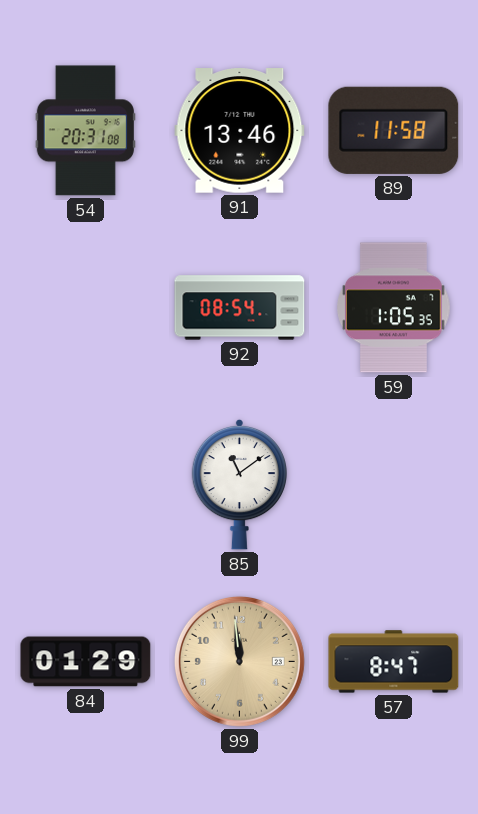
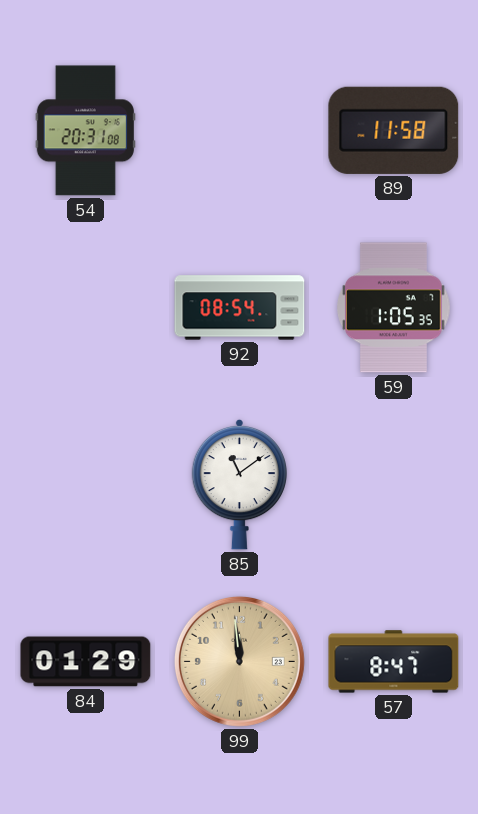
91: 13:46 -> none (240, 131)
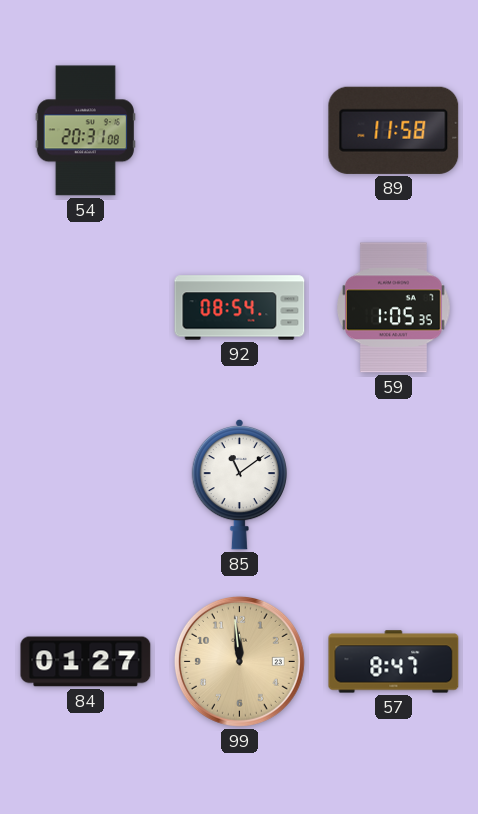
84: 01:29 -> 01:27 (86, 662)
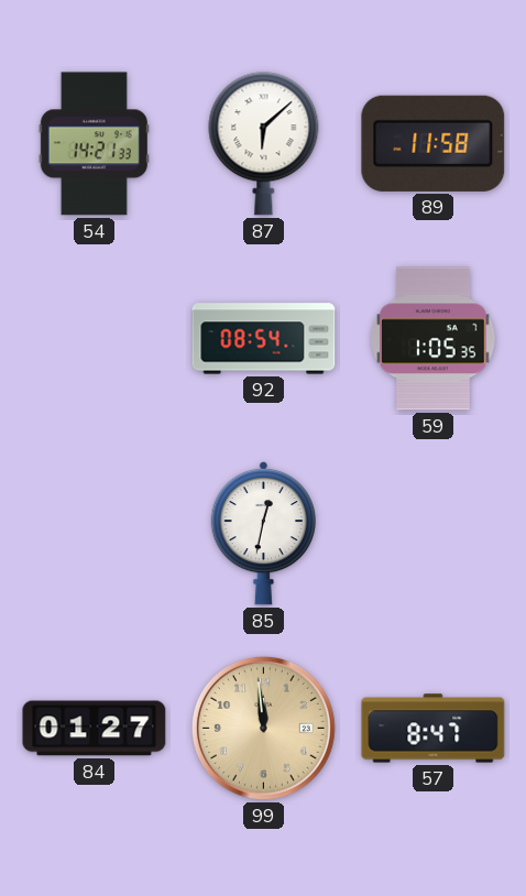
54: 20:31 -> 14:21 (94, 144)
87: none -> 6:08 (264, 144)
85: 11:09 -> 12:32 (263, 533)
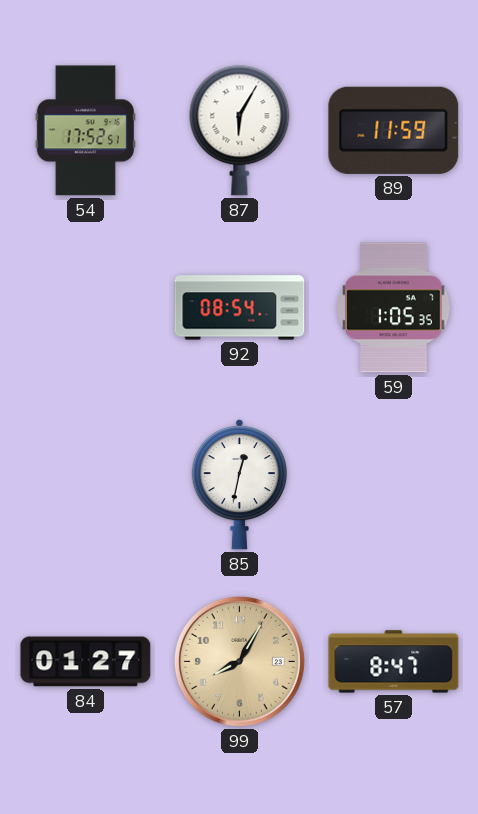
54: 14:21 -> 17:52 (85, 131)
87: 6:08 -> 6:05 (240, 131)
89: 11:58 -> 11:59 (394, 130)
99: 11:59 -> 8:05 (239, 661)
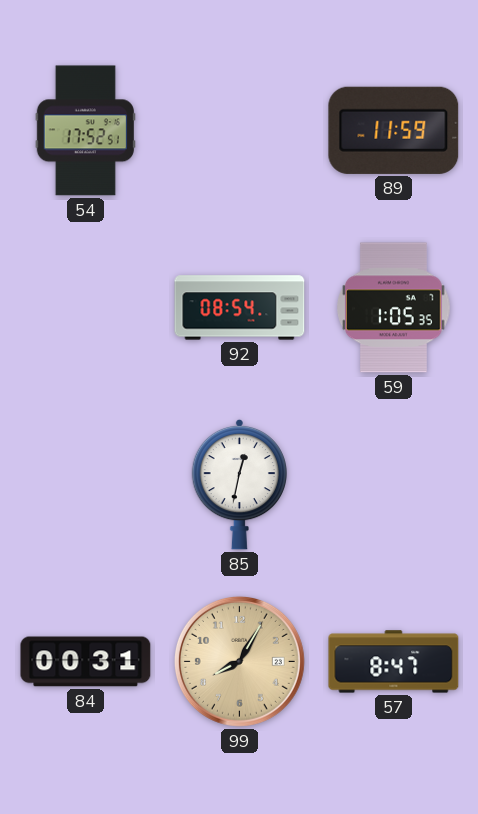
87: 6:05 -> none (240, 131)
84: 01:27 -> 00:31 (86, 662)
